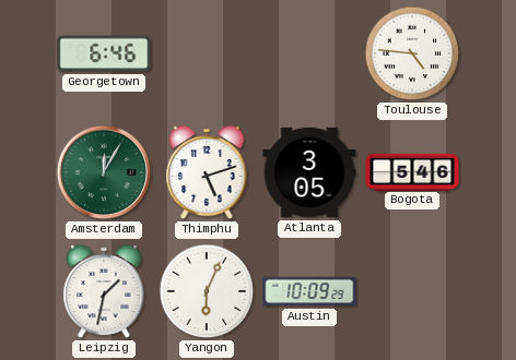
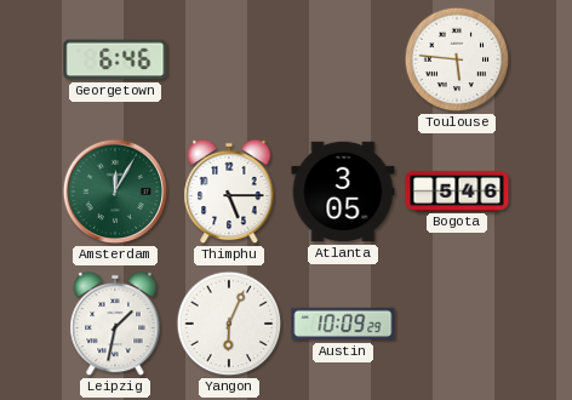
Toulouse: 4:46 -> 5:46 (457, 59)
Thimphu: 5:12 -> 5:15 (229, 192)
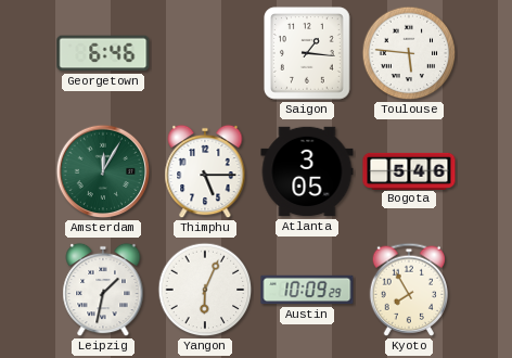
Saigon: none -> 1:16 (307, 53)
Kyoto: none -> 7:55 (408, 290)
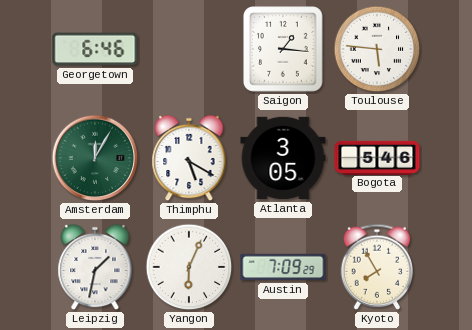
Thimphu: 5:15 -> 5:20 (189, 158)
Austin: 10:09 -> 7:09 (283, 267)
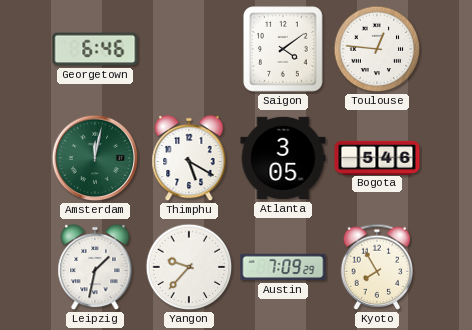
Saigon: 1:16 -> 4:09 (283, 49)
Toulouse: 5:46 -> 12:46 (377, 49)
Amsterdam: 12:05 -> 12:02 (95, 158)
Yangon: 6:04 -> 9:37 (189, 267)
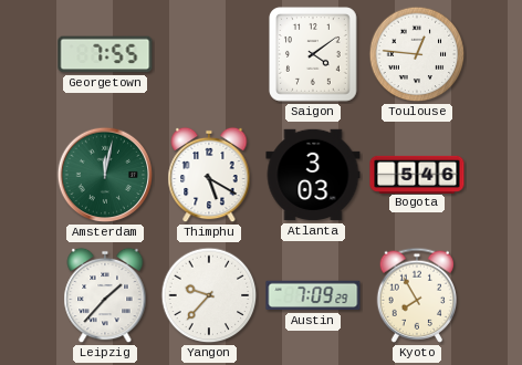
Georgetown: 6:46 -> 7:55 (105, 54)
Atlanta: 3:05 -> 3:03 (313, 175)
Leipzig: 1:32 -> 1:37 (105, 295)
